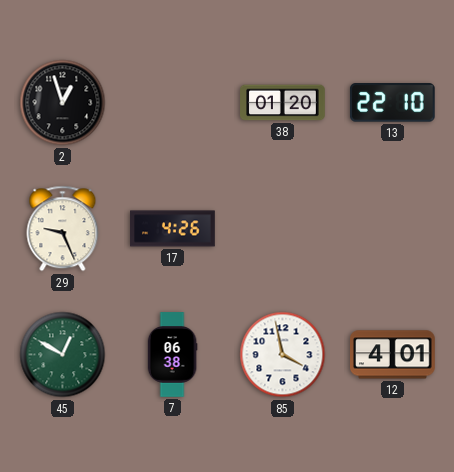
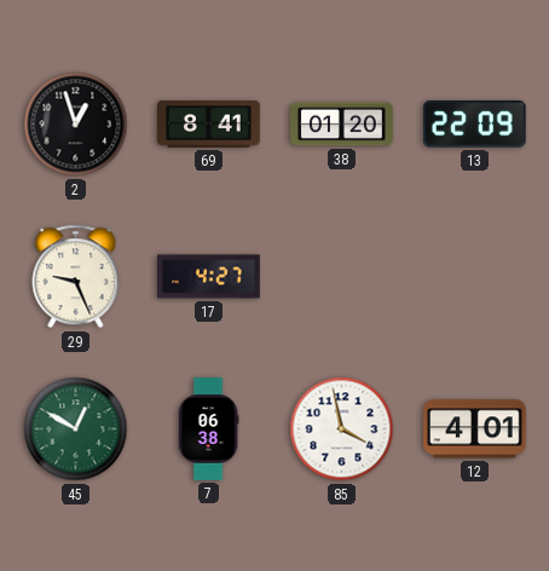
69: none -> 8:41 (209, 125)
13: 22:10 -> 22:09 (474, 125)
17: 4:26 -> 4:27 (209, 277)
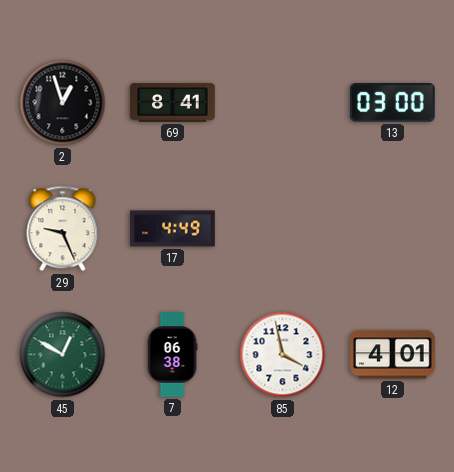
38: 01:20 -> none (342, 125)
13: 22:09 -> 03:00 (392, 103)
17: 4:27 -> 4:49 (173, 229)
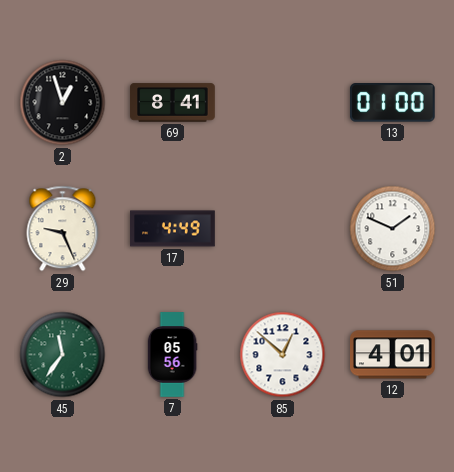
13: 03:00 -> 01:00 (392, 103)
51: none -> 1:49 (393, 229)
45: 12:50 -> 11:36 (63, 355)
7: 06:38 -> 05:56 (172, 355)
85: 3:58 -> 12:52 (283, 355)
